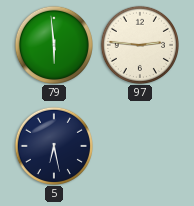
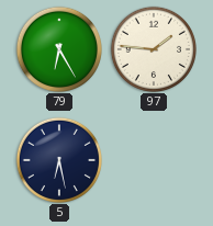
79: 5:59 -> 6:25 (58, 48)
97: 2:46 -> 1:46 (153, 48)
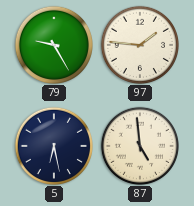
79: 6:25 -> 9:25 (53, 44)
87: none -> 4:59 (139, 145)
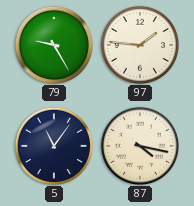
5: 6:28 -> 11:06 (53, 145)
87: 4:59 -> 4:17 (139, 145)
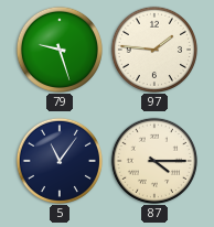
79: 9:25 -> 9:27 (58, 48)
87: 4:17 -> 4:15 (153, 160)
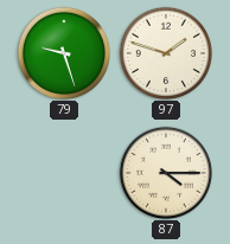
97: 1:46 -> 1:48 (165, 52)
5: 11:06 -> none (58, 160)
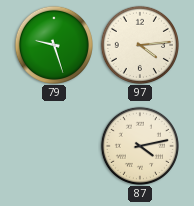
97: 1:48 -> 4:14 (139, 44)
87: 4:15 -> 4:13 (139, 145)
